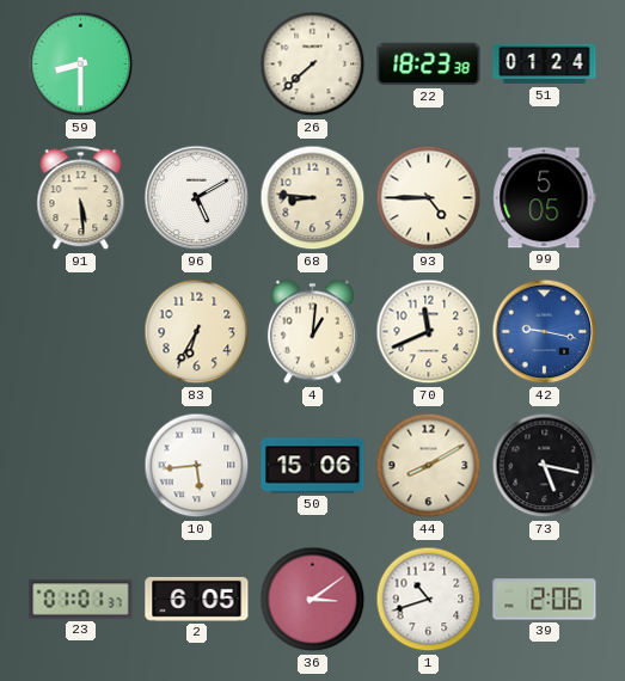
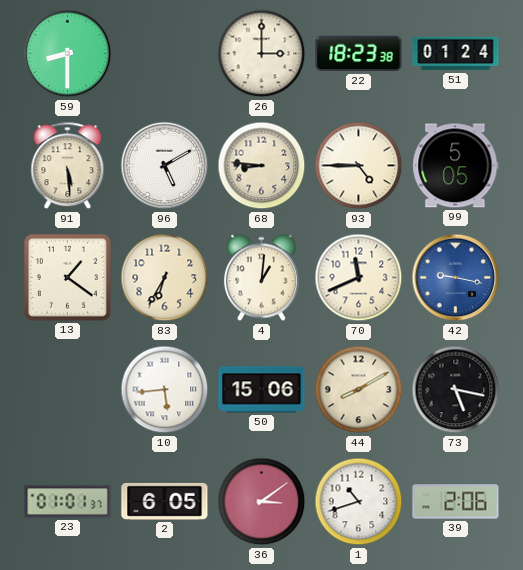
26: 7:38 -> 3:00 (262, 54)
13: none -> 1:21 (67, 277)
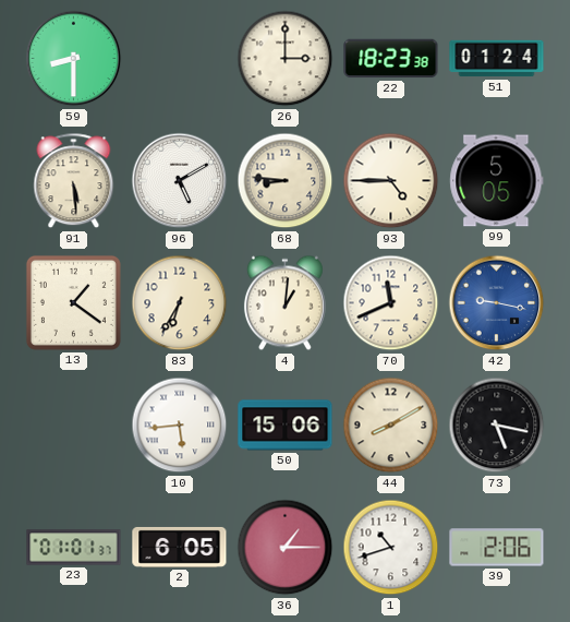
36: 3:09 -> 1:15 (286, 548)
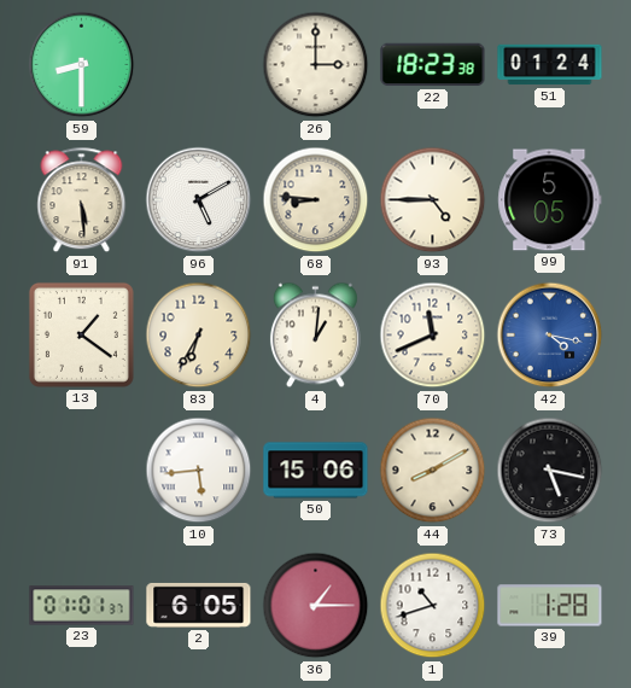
42: 9:17 -> 4:17 (550, 336)
39: 2:06 -> 1:28 (550, 606)
